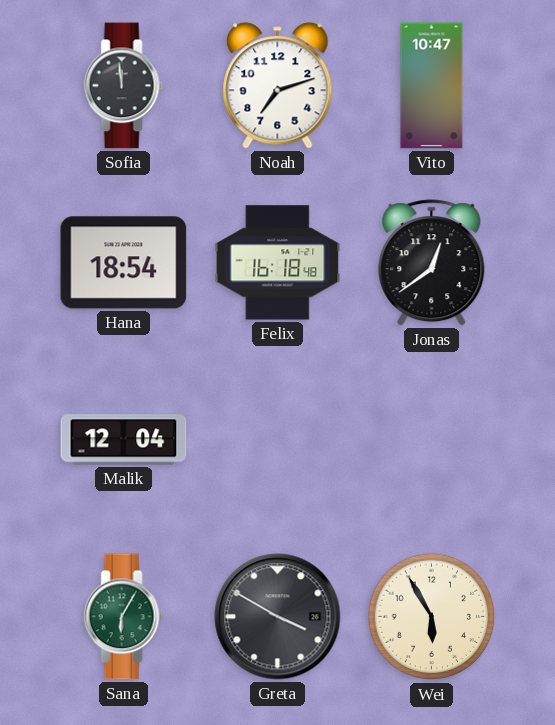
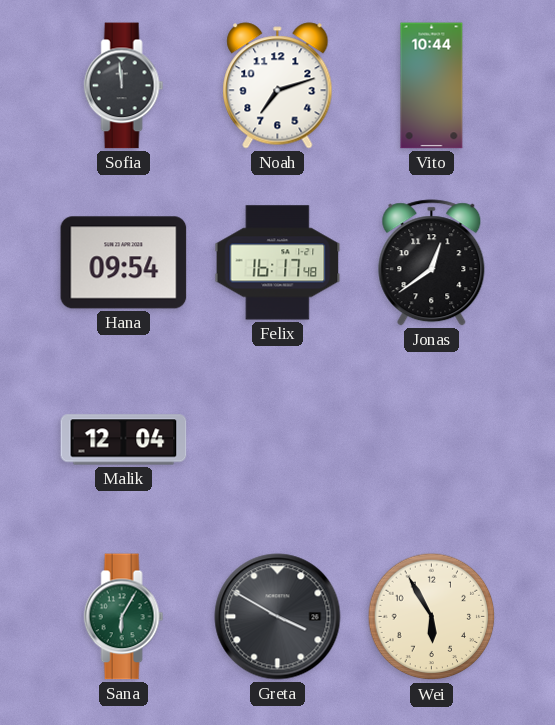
Vito: 10:47 -> 10:44 (432, 86)
Hana: 18:54 -> 09:54 (124, 263)
Felix: 16:18 -> 16:17 (278, 263)
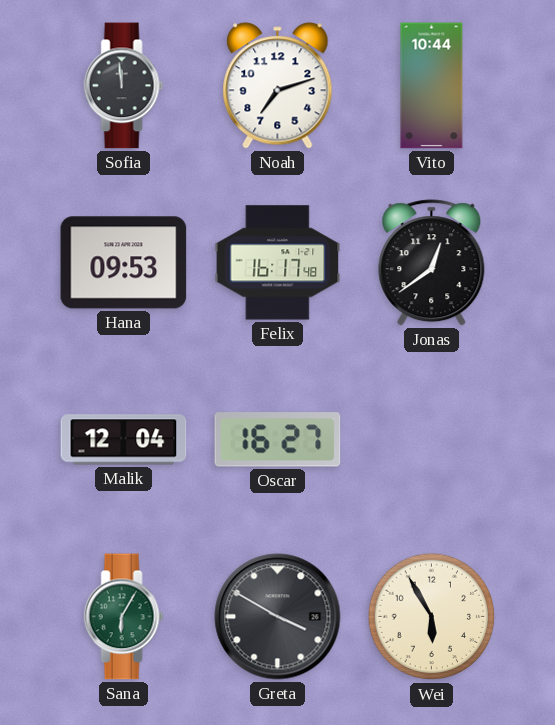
Hana: 09:54 -> 09:53 (124, 263)
Oscar: none -> 16:27 (278, 440)
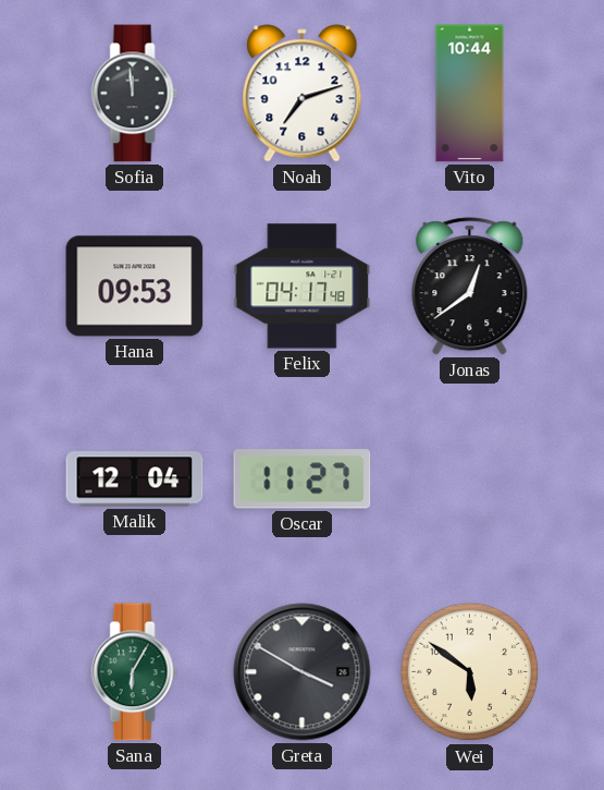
Felix: 16:17 -> 04:17 (303, 287)
Oscar: 16:27 -> 11:27 (303, 479)
Wei: 5:55 -> 5:51 (470, 672)
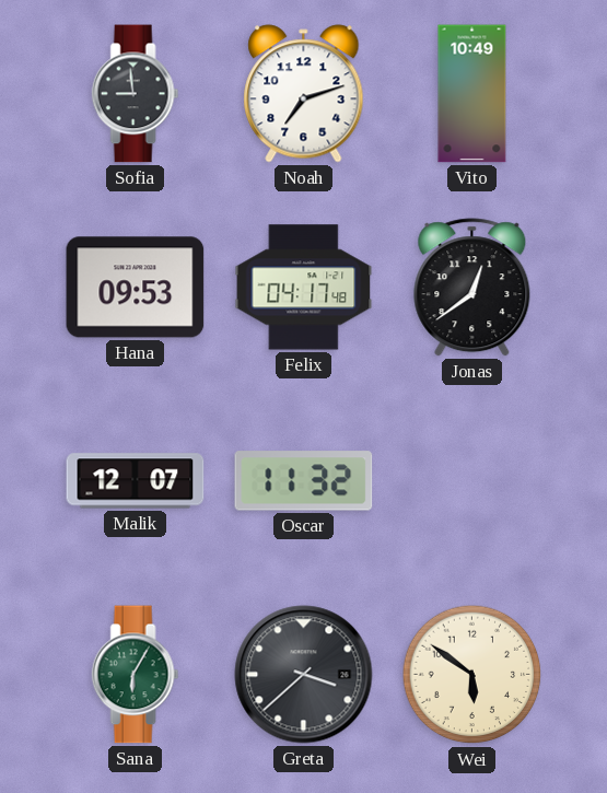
Sofia: 11:59 -> 8:59 (136, 94)
Vito: 10:44 -> 10:49 (472, 94)
Malik: 12:04 -> 12:07 (136, 481)
Oscar: 11:27 -> 11:32 (304, 481)
Greta: 3:50 -> 3:38 (304, 675)
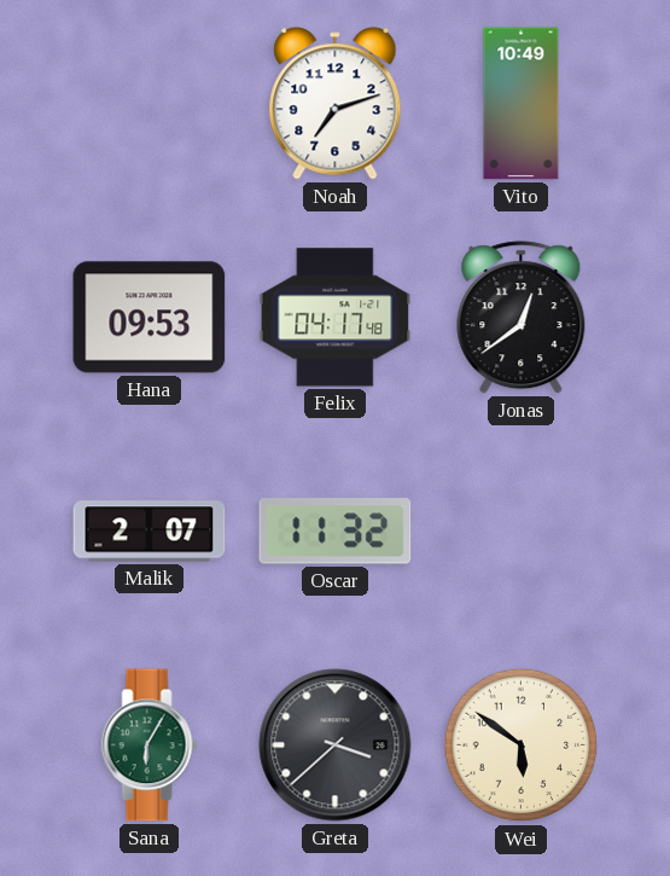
Sofia: 8:59 -> none (136, 94)
Malik: 12:07 -> 2:07 (150, 532)
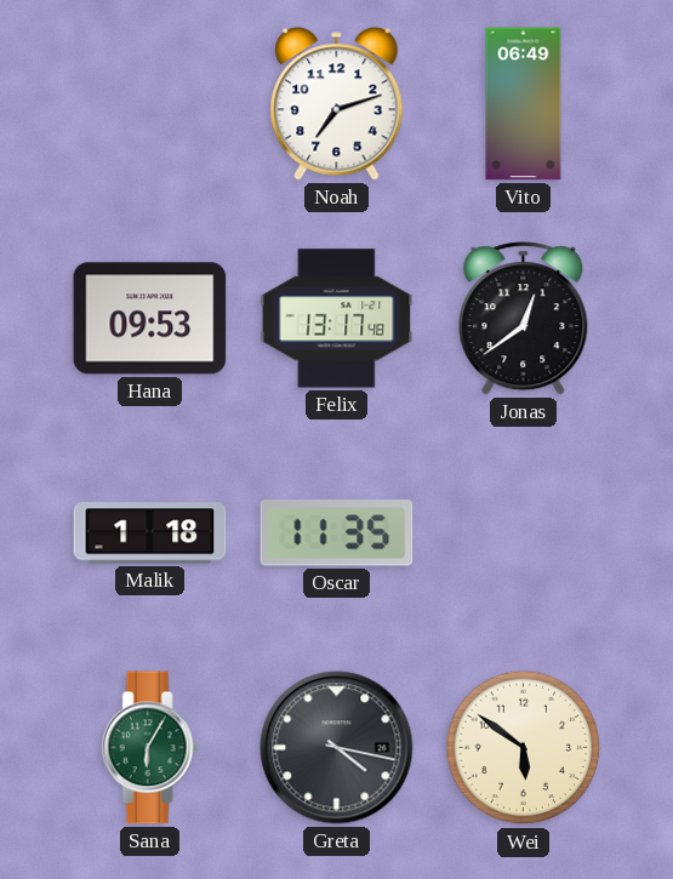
Vito: 10:49 -> 06:49 (524, 104)
Felix: 04:17 -> 13:17 (337, 319)
Malik: 2:07 -> 1:18 (150, 533)
Oscar: 11:32 -> 11:35 (337, 533)
Greta: 3:38 -> 4:17 (337, 748)
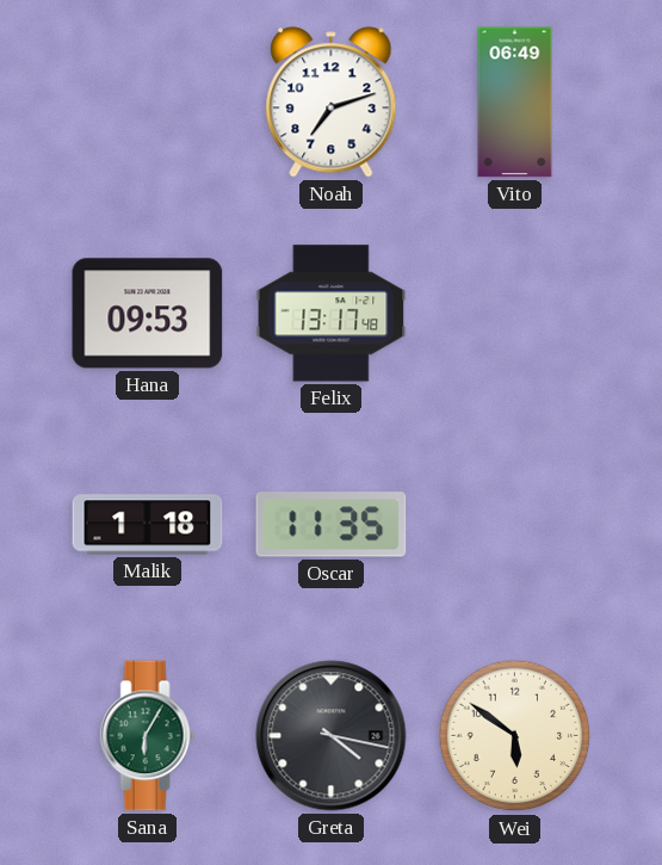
Jonas: 12:39 -> none (524, 319)
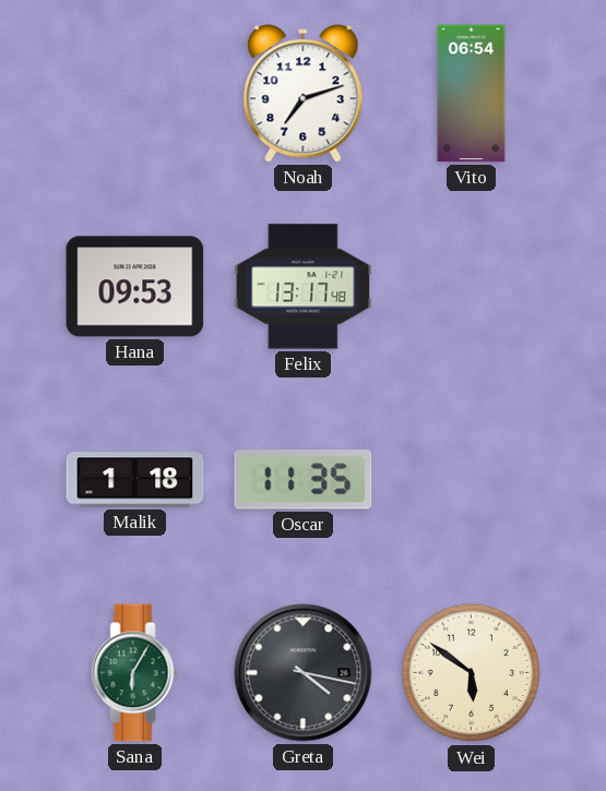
Vito: 06:49 -> 06:54 (472, 94)
